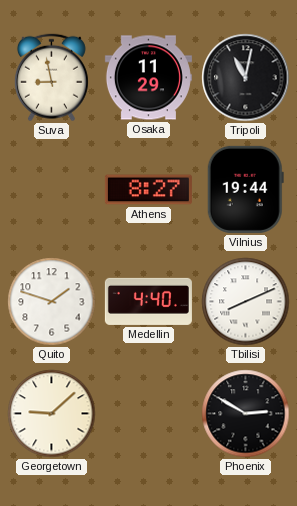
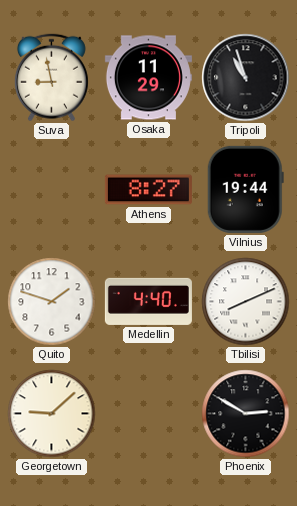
Tripoli: 11:02 -> 10:57 (246, 78)
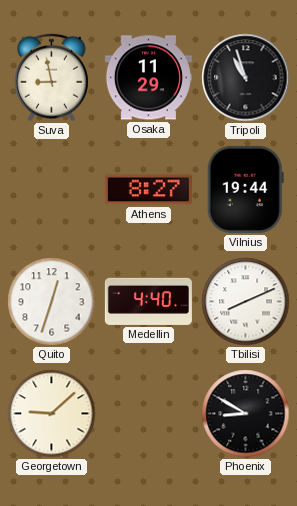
Quito: 1:48 -> 12:33 (52, 302)
Phoenix: 2:50 -> 8:50 (246, 414)
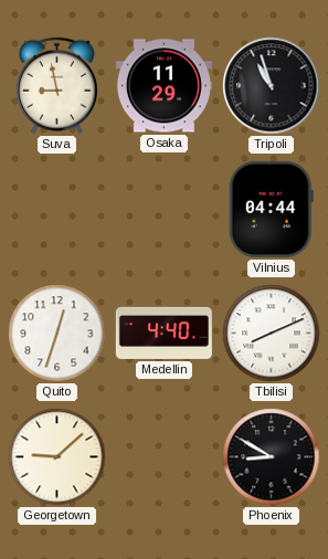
Athens: 8:27 -> none (148, 190)
Vilnius: 19:44 -> 04:44 (271, 209)
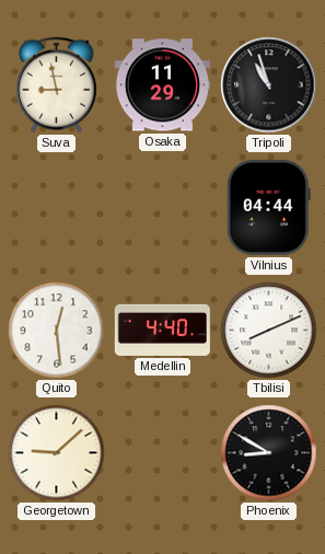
Quito: 12:33 -> 12:29 (57, 331)
